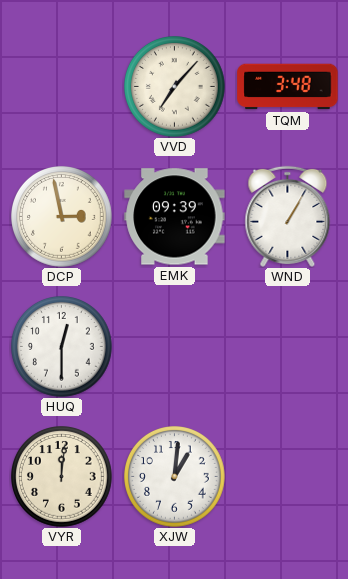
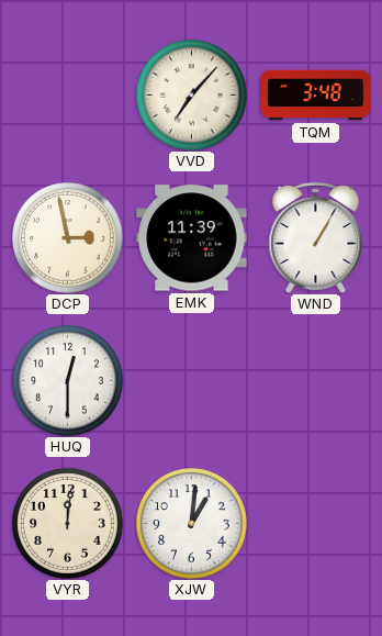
EMK: 09:39 -> 11:39 (192, 238)
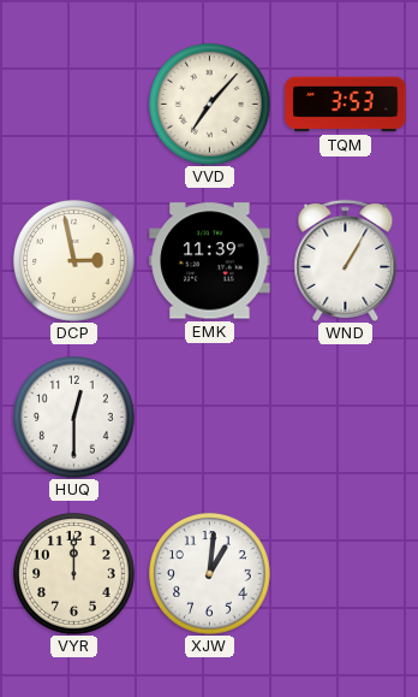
TQM: 3:48 -> 3:53 (346, 105)
VYR: 12:01 -> 12:00 (74, 574)
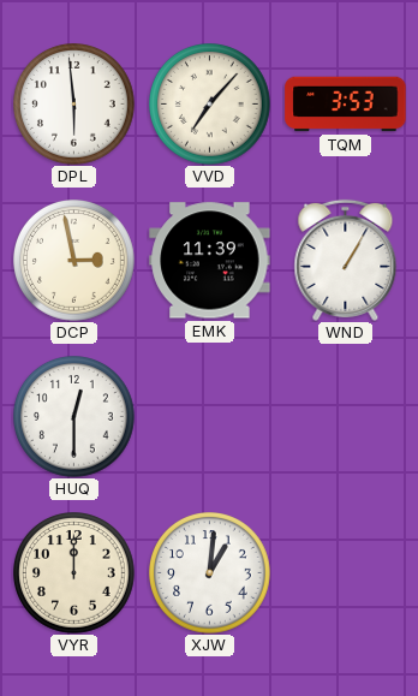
DPL: none -> 5:59 (74, 105)
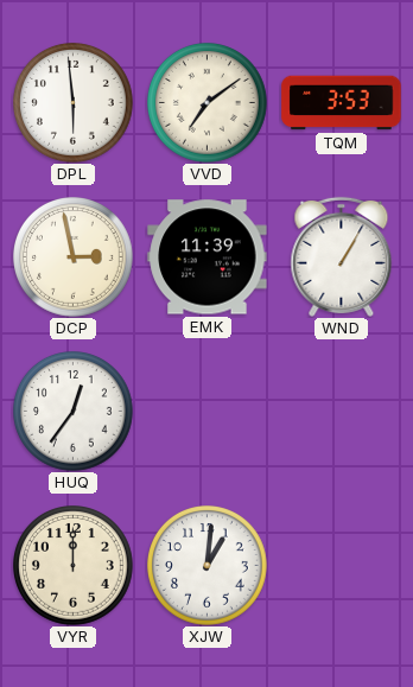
VVD: 7:07 -> 7:09 (208, 103)
HUQ: 12:30 -> 12:36 (74, 412)
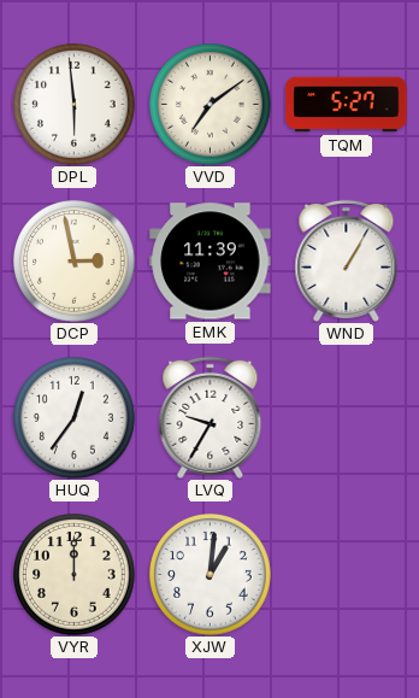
TQM: 3:53 -> 5:27 (347, 105)
LVQ: none -> 9:35 (211, 417)
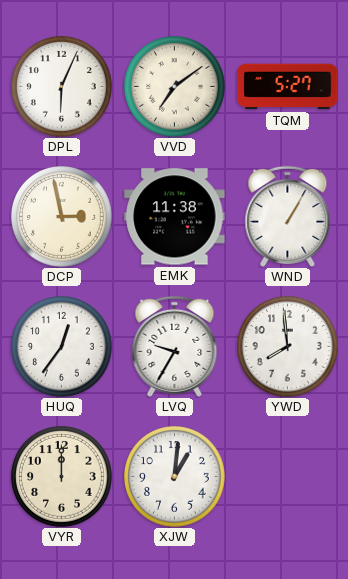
DPL: 5:59 -> 6:04 (62, 87)
EMK: 11:39 -> 11:38 (175, 217)
YWD: none -> 7:59 (288, 347)
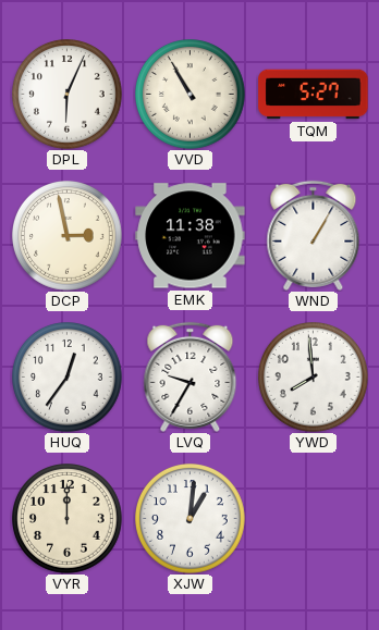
VVD: 7:09 -> 10:55 (191, 95)
